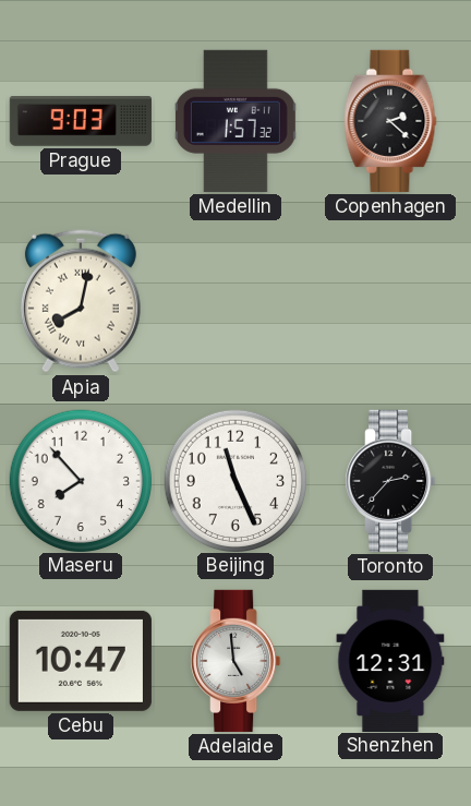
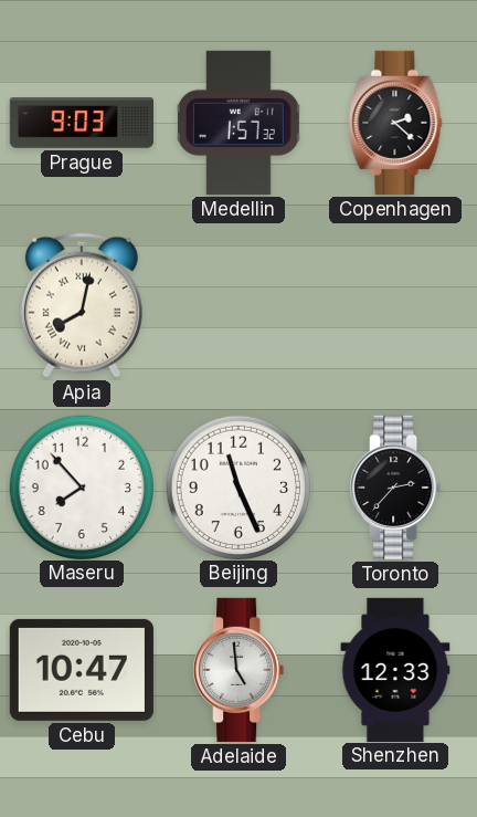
Shenzhen: 12:31 -> 12:33 (395, 669)
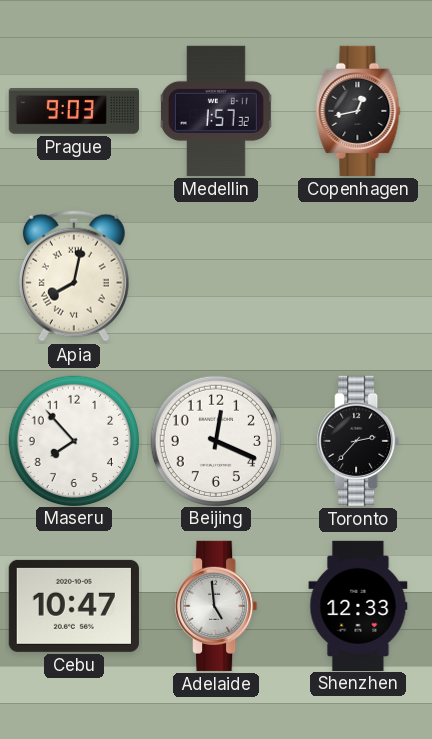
Copenhagen: 2:22 -> 12:43 (358, 111)
Beijing: 11:26 -> 12:19 (215, 440)
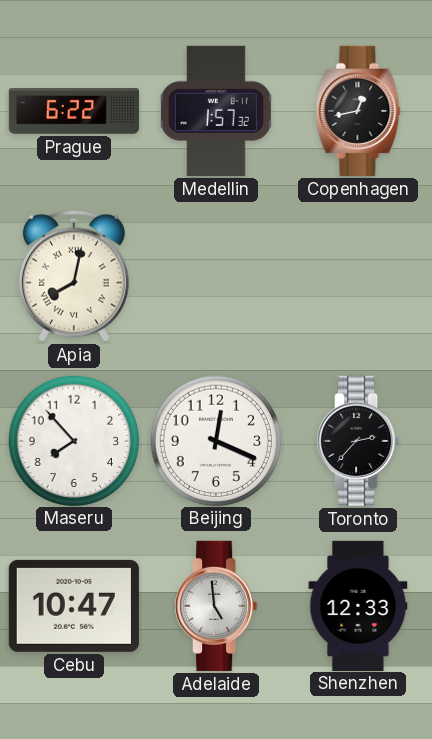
Prague: 9:03 -> 6:22 (74, 112)
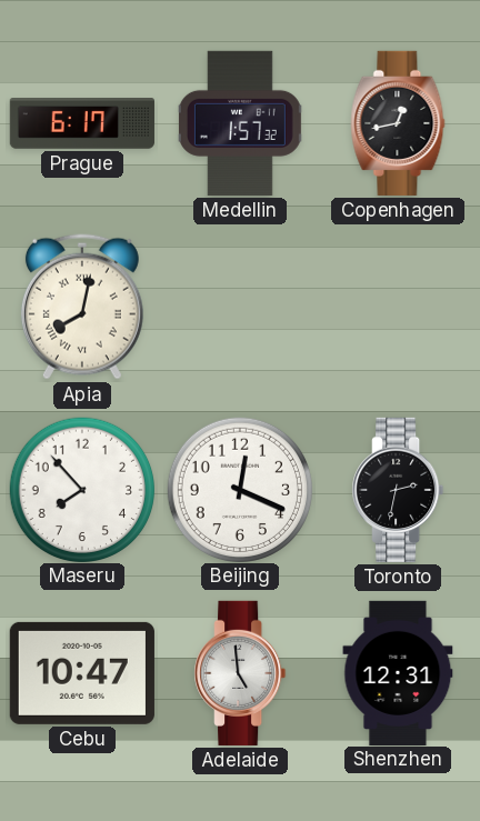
Prague: 6:22 -> 6:17 (82, 124)
Toronto: 2:37 -> 2:32 (398, 490)
Shenzhen: 12:33 -> 12:31 (398, 672)
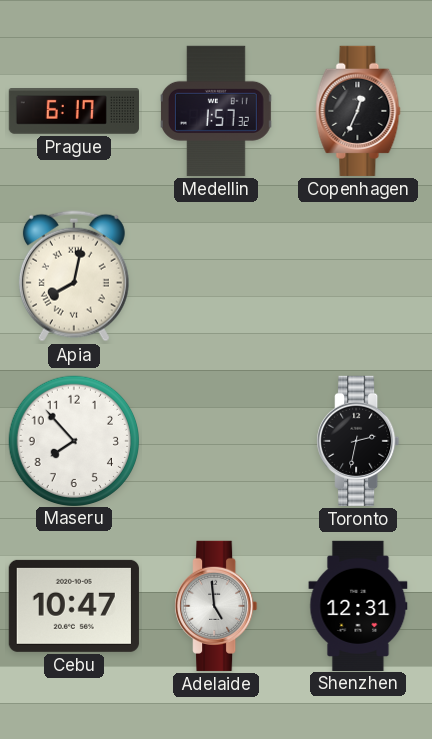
Copenhagen: 12:43 -> 12:34 (358, 111)
Beijing: 12:19 -> none (239, 489)
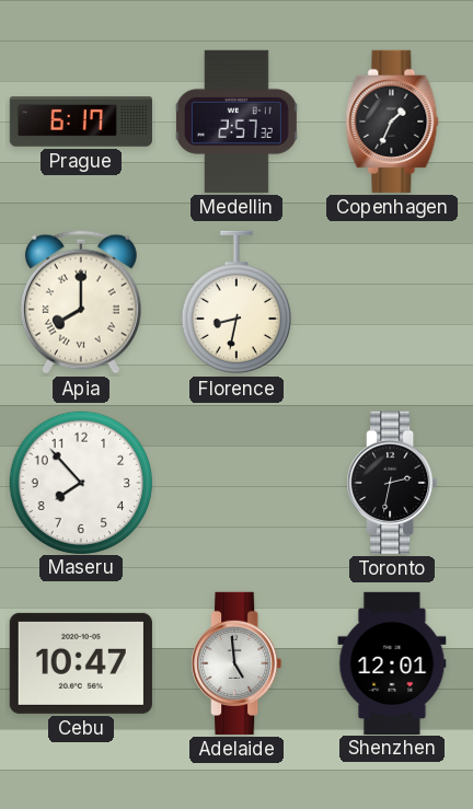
Medellin: 1:57 -> 2:57 (236, 122)
Copenhagen: 12:34 -> 1:34 (392, 122)
Apia: 8:02 -> 8:00 (81, 302)
Florence: none -> 8:32 (236, 302)
Shenzhen: 12:31 -> 12:01 (392, 662)
